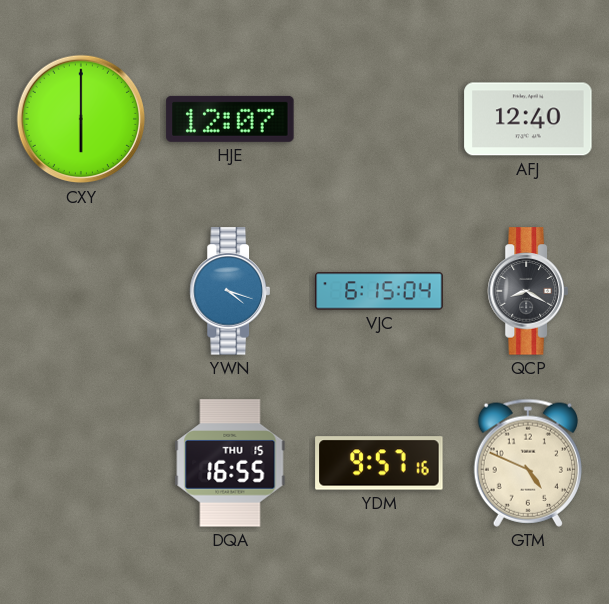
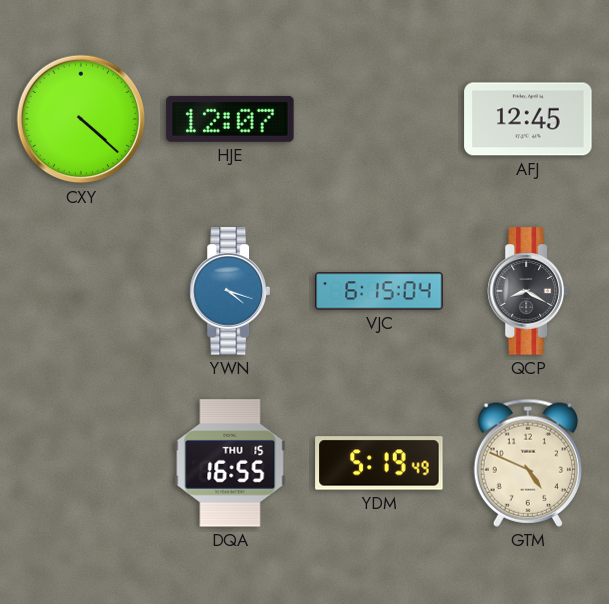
CXY: 6:00 -> 4:22 (81, 119)
AFJ: 12:40 -> 12:45 (528, 119)
YDM: 9:57 -> 5:19 (379, 463)
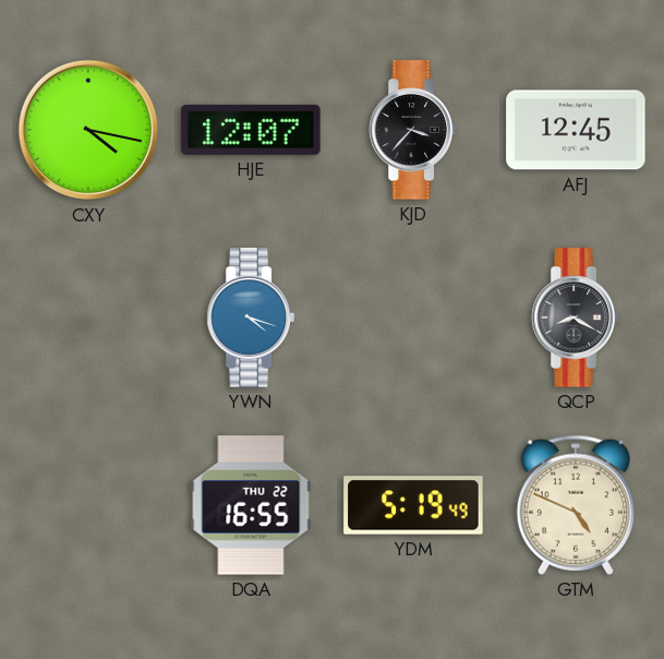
CXY: 4:22 -> 4:17 (88, 130)
KJD: none -> 3:37 (413, 130)
VJC: 6:15 -> none (379, 291)
DQA date: THU 15 -> THU 22 (251, 505)
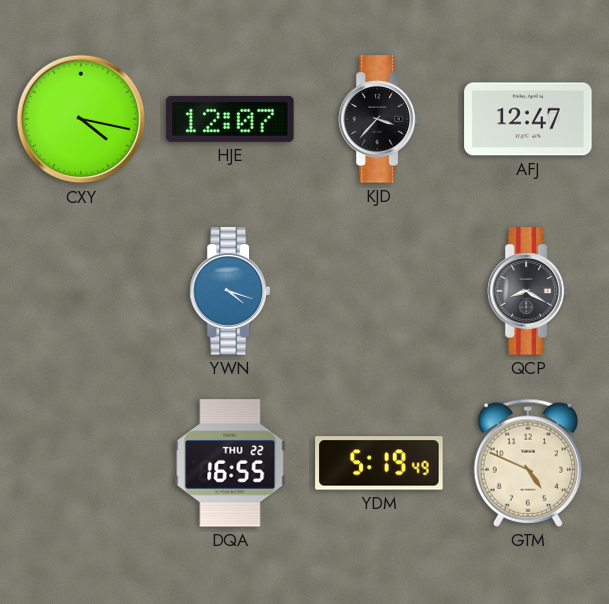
AFJ: 12:45 -> 12:47 (528, 119)
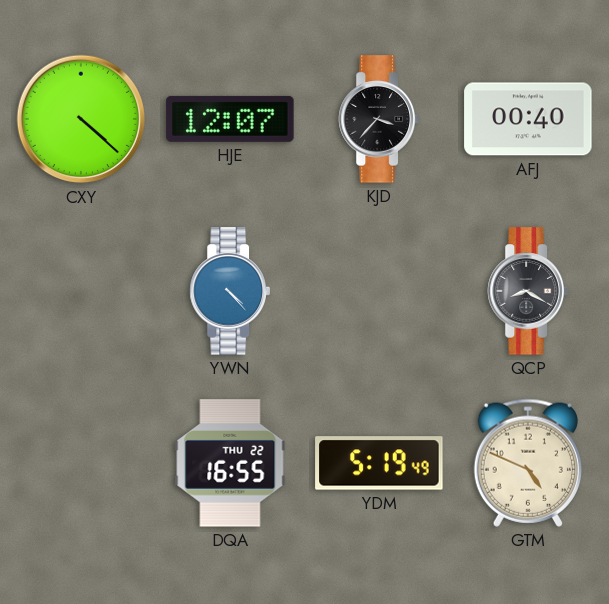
CXY: 4:17 -> 4:22 (81, 119)
AFJ: 12:47 -> 00:40 (528, 119)
YWN: 4:18 -> 4:23 (230, 291)
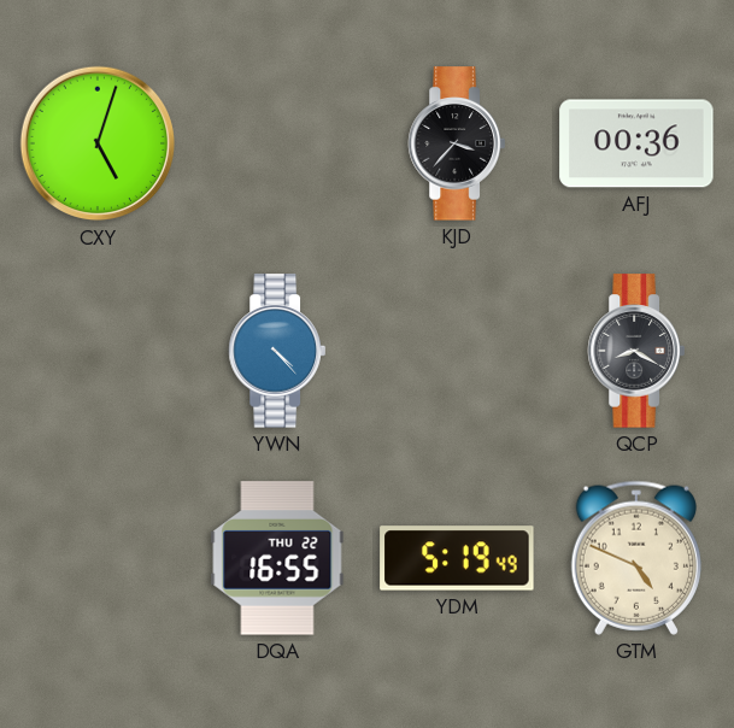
CXY: 4:22 -> 5:03 (98, 143)
HJE: 12:07 -> none (230, 119)
AFJ: 00:40 -> 00:36 (636, 143)
